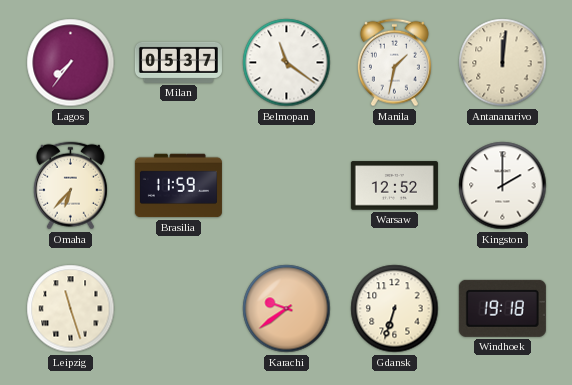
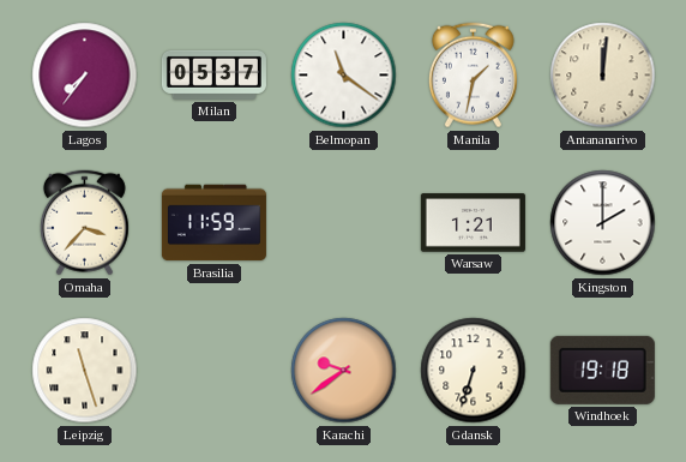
Omaha: 6:37 -> 3:37 (84, 223)
Warsaw: 12:52 -> 1:21 (473, 223)
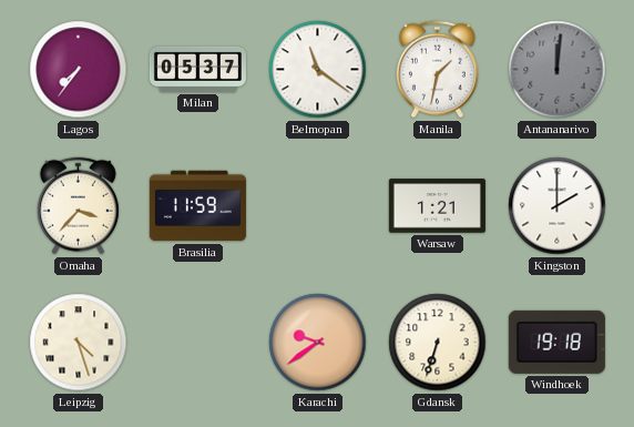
Antananarivo dial: cream -> grey (558, 70)
Leipzig: 11:27 -> 4:27 (79, 343)
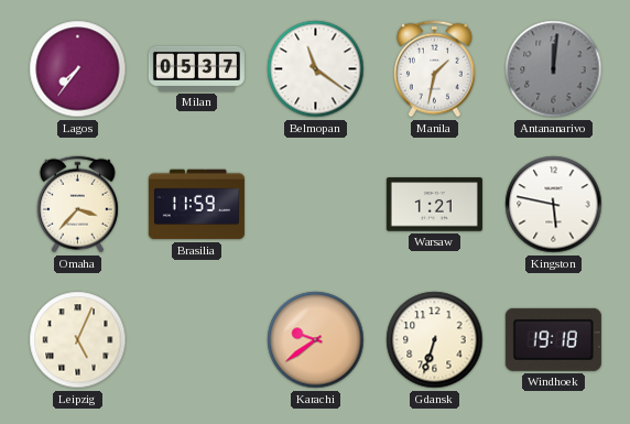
Kingston: 2:00 -> 5:47 (554, 205)
Leipzig: 4:27 -> 5:04 (78, 340)
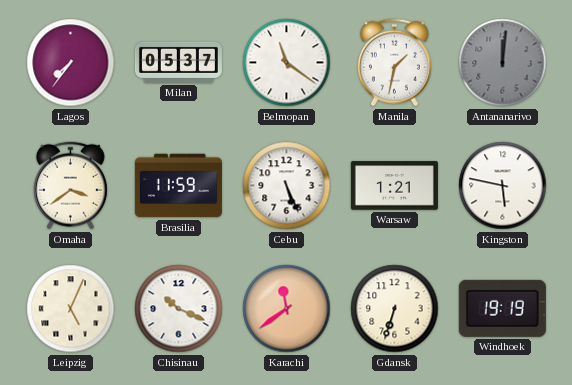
Omaha: 3:37 -> 3:39 (70, 186)
Cebu: none -> 5:26 (287, 186)
Chisinau: none -> 10:19 (179, 309)
Karachi: 9:39 -> 11:39 (287, 309)
Windhoek: 19:18 -> 19:19 (502, 308)
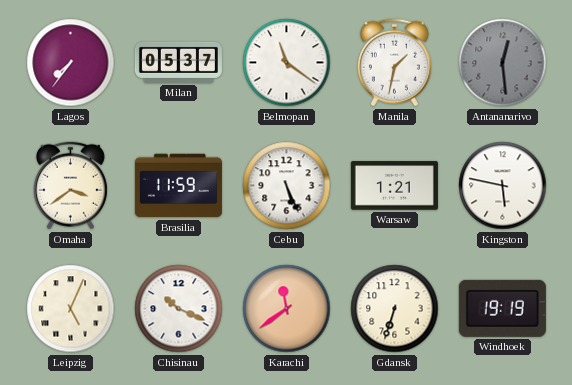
Antananarivo: 12:01 -> 12:29 (503, 63)
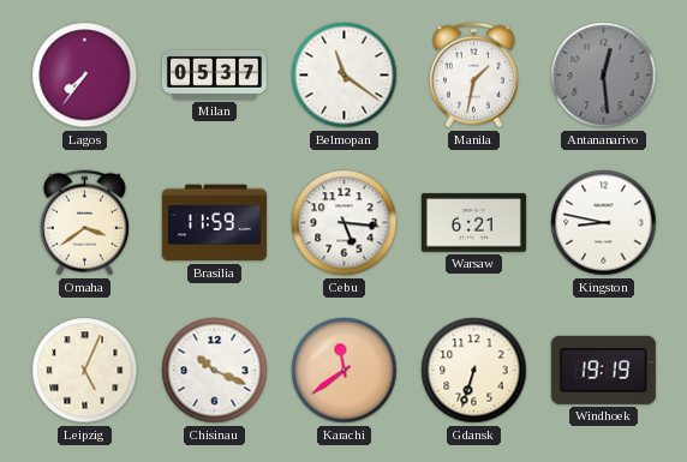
Cebu: 5:26 -> 5:16 (345, 223)
Warsaw: 1:21 -> 6:21 (473, 223)
Kingston: 5:47 -> 8:47 (604, 223)
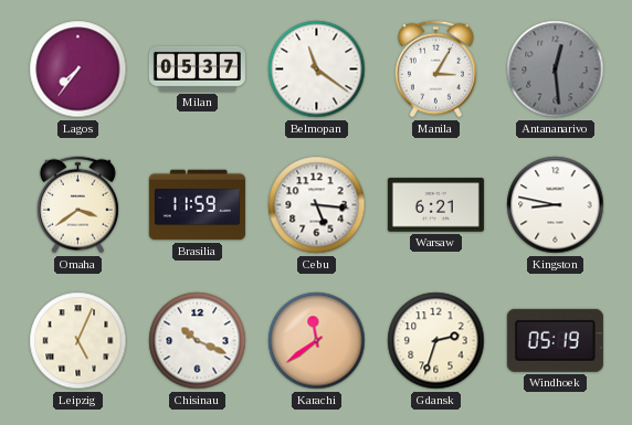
Manila: 1:32 -> 3:05 (435, 70)
Gdansk: 6:33 -> 2:33 (436, 341)
Windhoek: 19:19 -> 05:19 (555, 340)
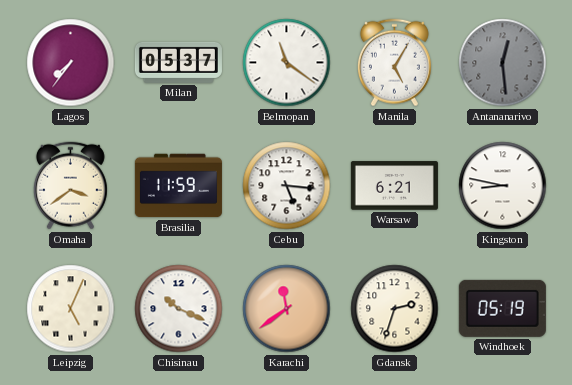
Manila: 3:05 -> 5:05 (394, 63)
